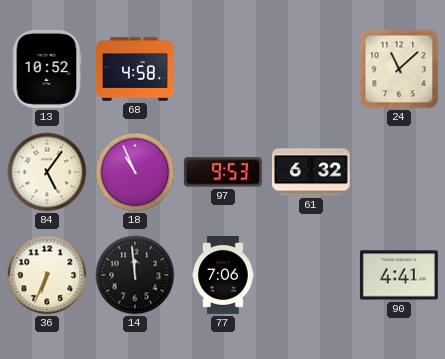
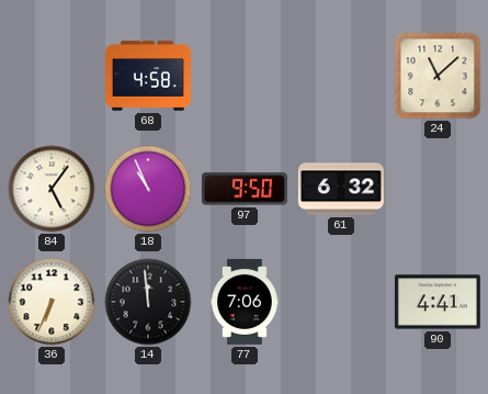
13: 10:52 -> none (47, 69)
97: 9:53 -> 9:50 (245, 189)
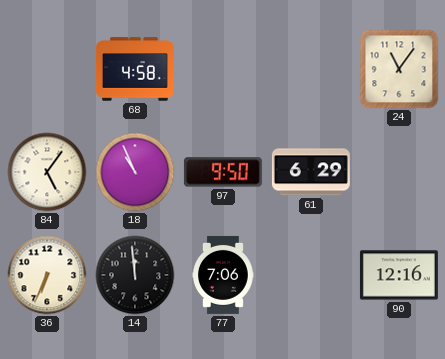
24: 11:08 -> 11:06 (399, 69)
61: 6:32 -> 6:29 (311, 172)
90: 4:41 -> 12:16 (399, 275)
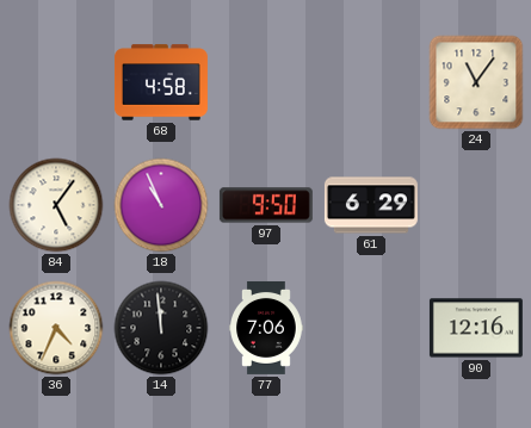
36: 6:34 -> 4:34 (56, 328)
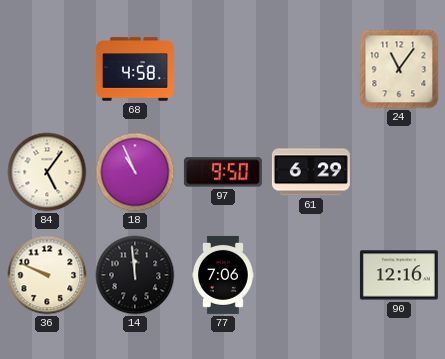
36: 4:34 -> 9:49 (47, 275)
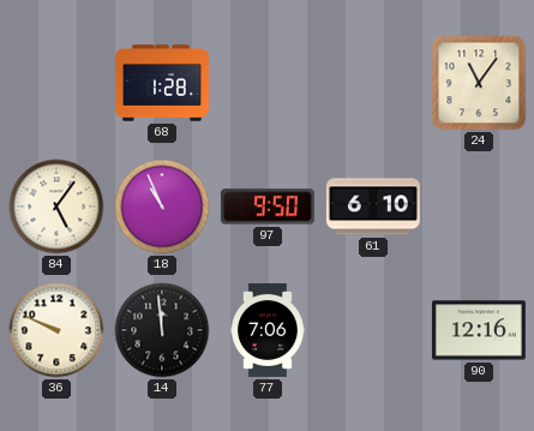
68: 4:58 -> 1:28 (162, 83)
61: 6:29 -> 6:10 (373, 206)
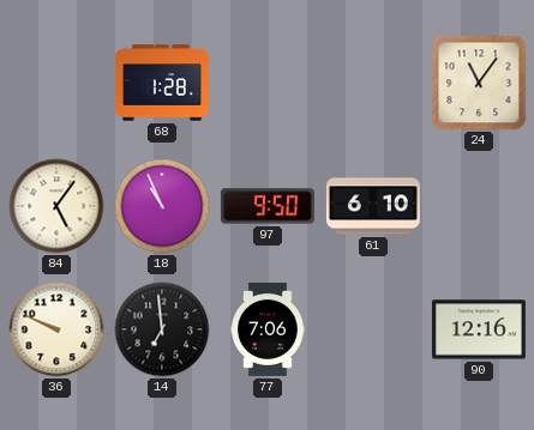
14: 11:59 -> 6:59 (162, 329)
